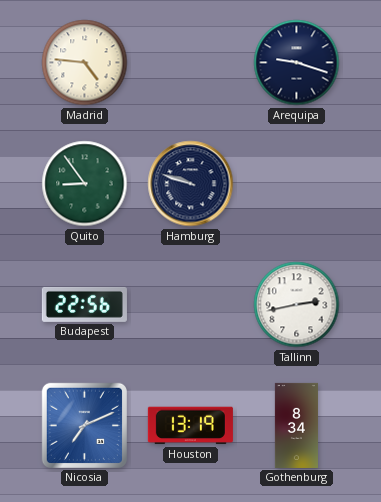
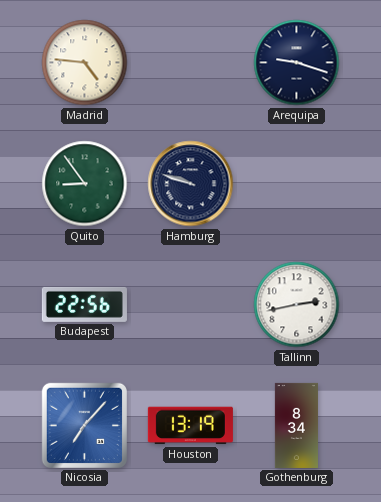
Nicosia: 7:11 -> 7:07 (84, 425)
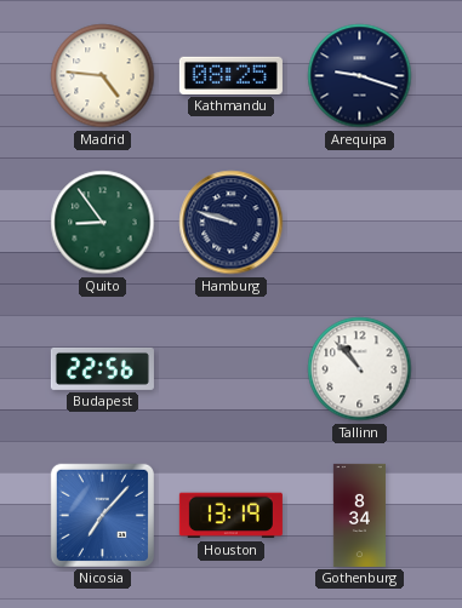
Kathmandu: none -> 08:25 (230, 75)
Tallinn: 2:43 -> 10:53 (360, 369)
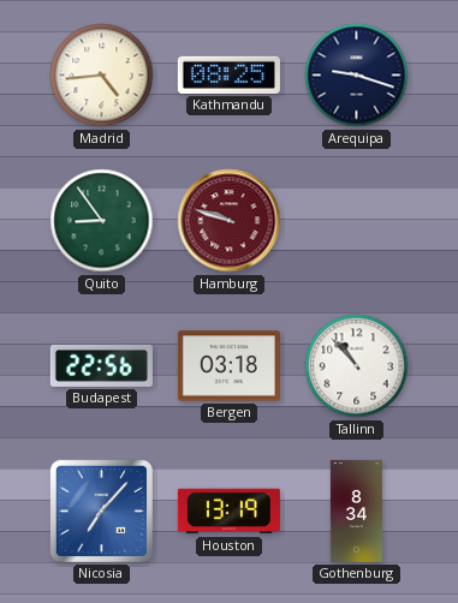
Madrid: 4:46 -> 4:44 (102, 76)
Hamburg dial: navy -> burgundy (230, 221)
Bergen: none -> 03:18 (228, 366)
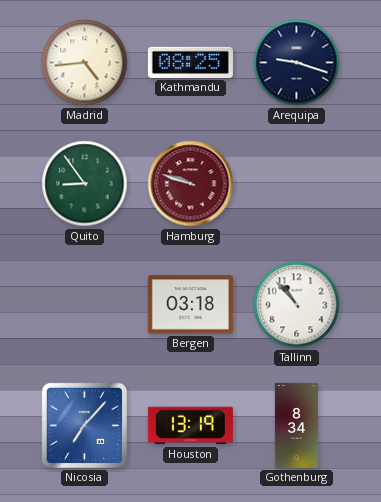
Budapest: 22:56 -> none (101, 365)
